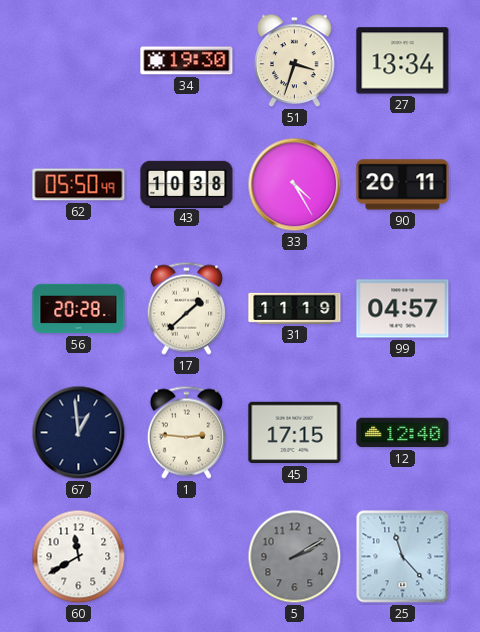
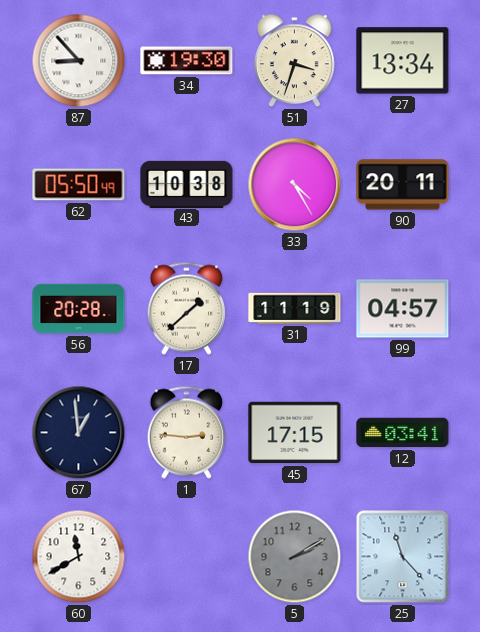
87: none -> 8:53 (79, 61)
12: 12:40 -> 03:41 (403, 433)
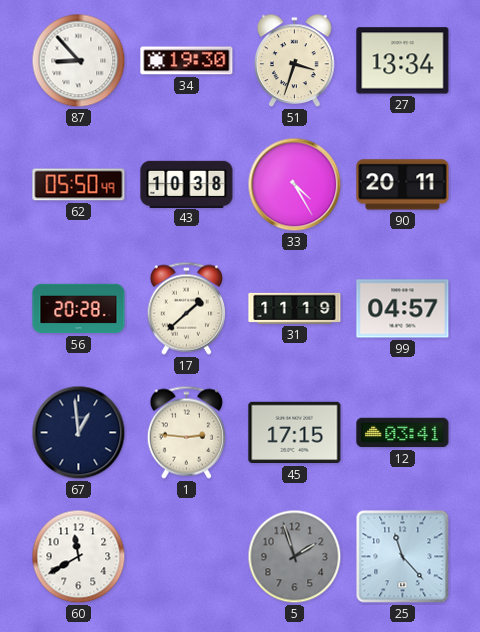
5: 2:10 -> 1:57 (295, 557)
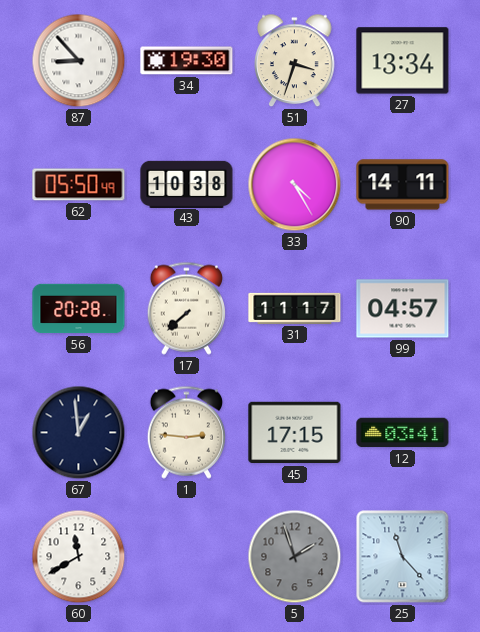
90: 20:11 -> 14:11 (403, 185)
17: 1:38 -> 7:38 (186, 308)
31: 11:19 -> 11:17 (295, 308)
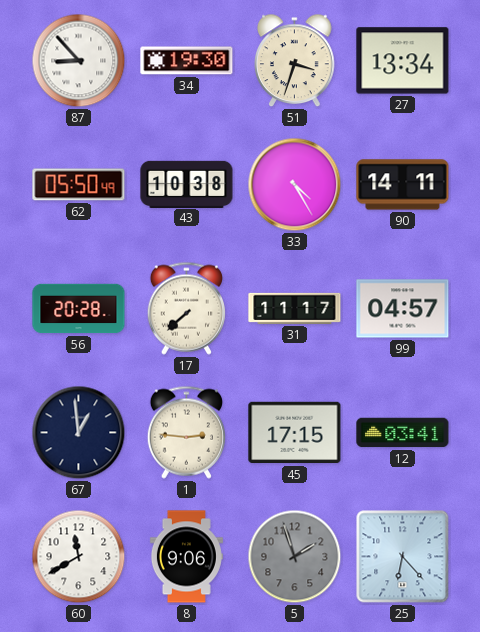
8: none -> 9:06 (186, 557)
25: 11:23 -> 6:23 (403, 557)
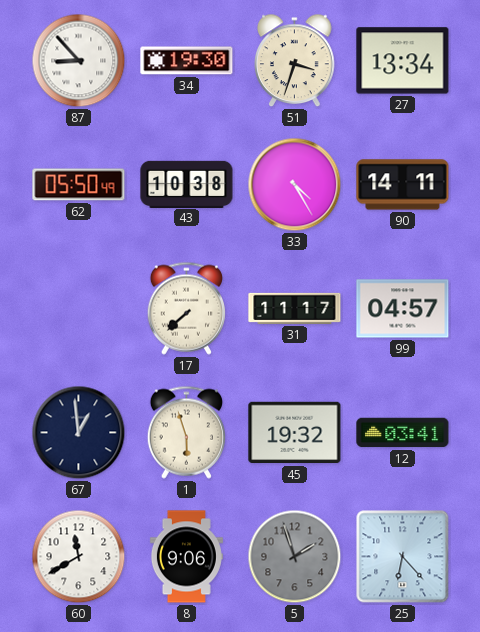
56: 20:28 -> none (79, 309)
1: 2:46 -> 5:57 (186, 432)
45: 17:15 -> 19:32 (295, 433)
